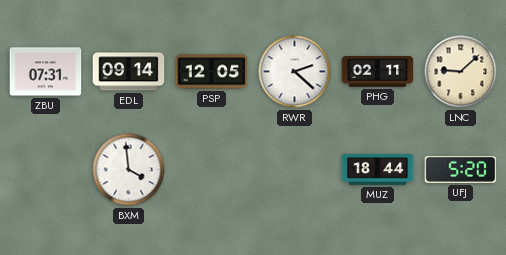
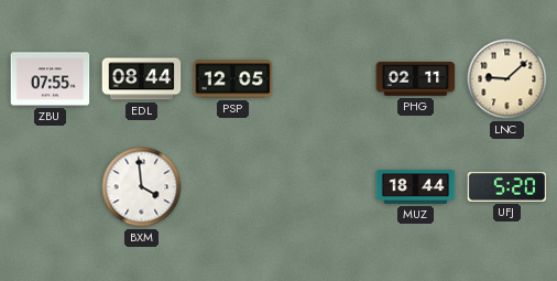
ZBU: 07:31 -> 07:55 (51, 79)
EDL: 09:14 -> 08:44 (142, 79)
RWR: 2:22 -> none (295, 72)
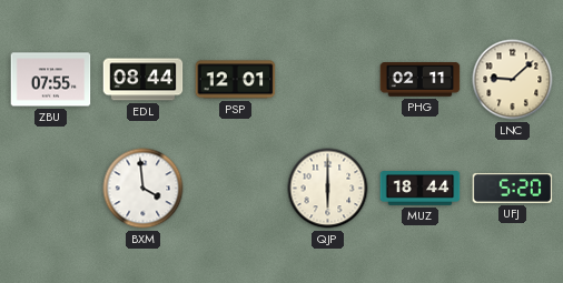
PSP: 12:05 -> 12:01 (236, 80)
QJP: none -> 6:00 (328, 189)
